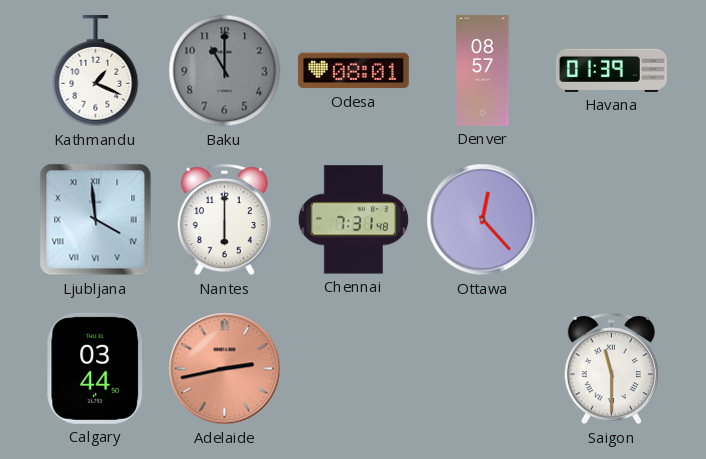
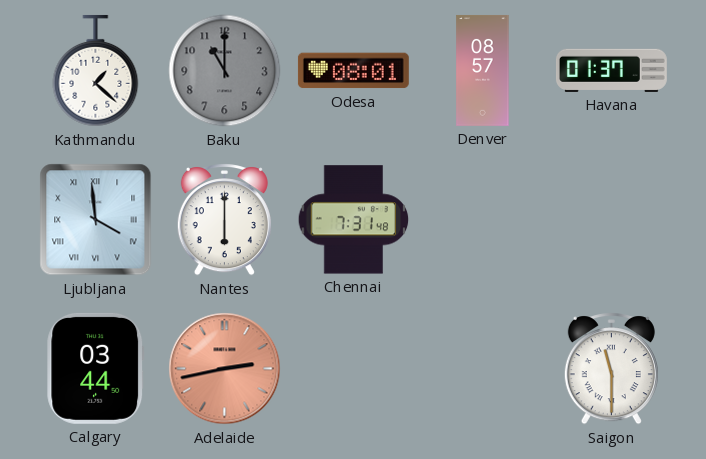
Kathmandu: 1:19 -> 1:22 (96, 71)
Havana: 01:39 -> 01:37 (611, 70)
Ottawa: 12:23 -> none (483, 220)
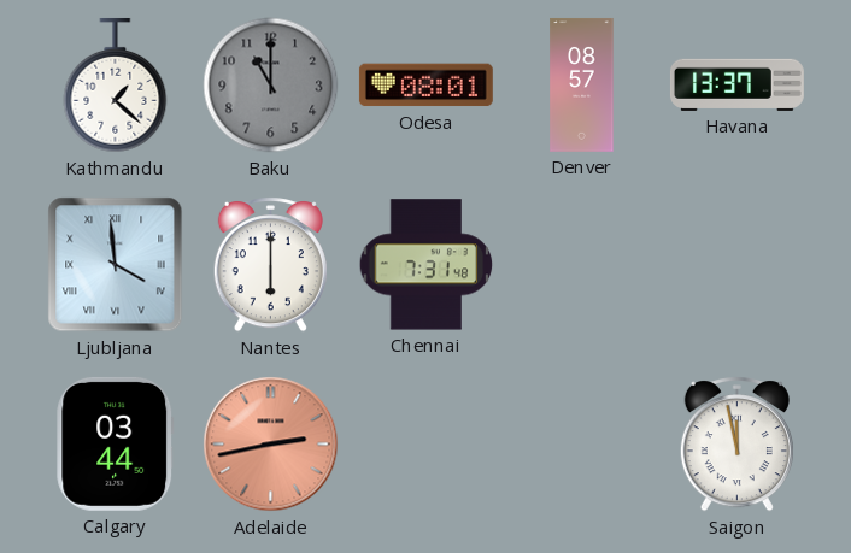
Havana: 01:37 -> 13:37 (736, 84)
Saigon: 11:30 -> 11:58 (736, 445)
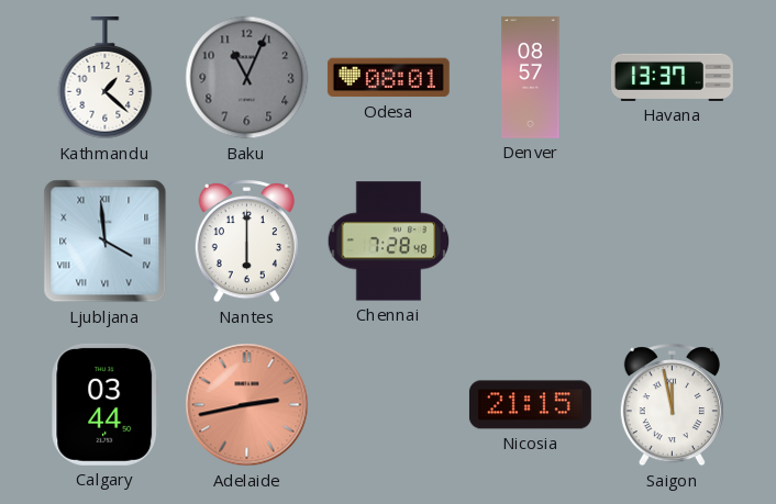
Baku: 11:00 -> 11:04 (247, 78)
Chennai: 7:31 -> 7:28 (389, 242)
Nicosia: none -> 21:15 (530, 405)
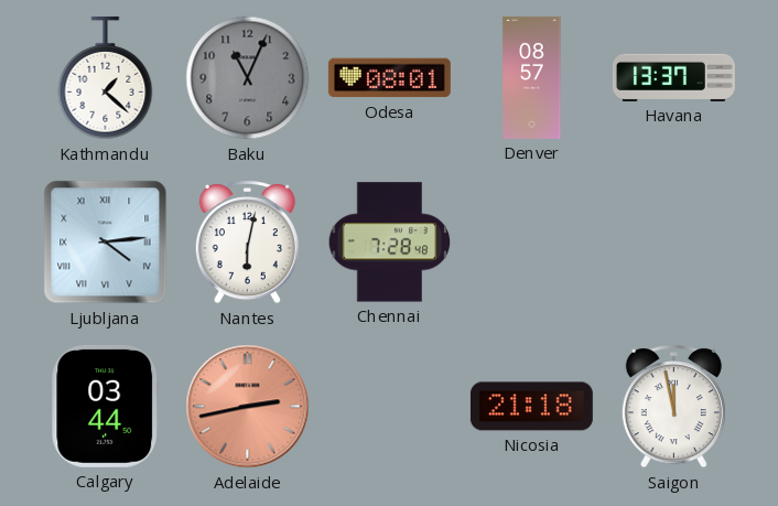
Ljubljana: 3:59 -> 4:14 (106, 243)
Nantes: 6:00 -> 6:02 (247, 243)
Nicosia: 21:15 -> 21:18 (531, 407)
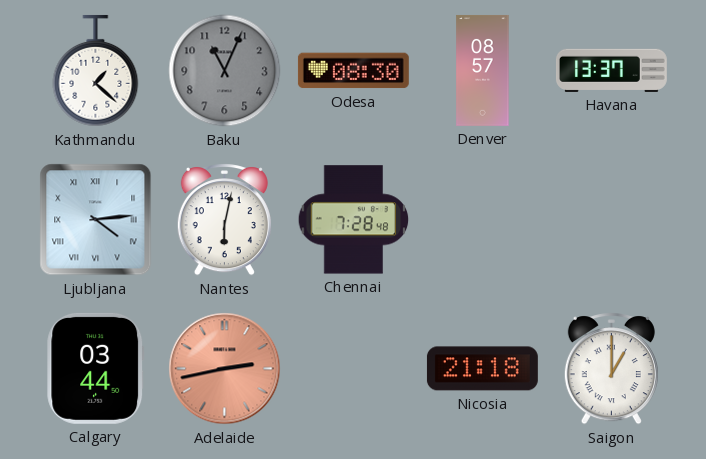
Odesa: 08:01 -> 08:30 (353, 71)
Saigon: 11:58 -> 1:00 (611, 369)
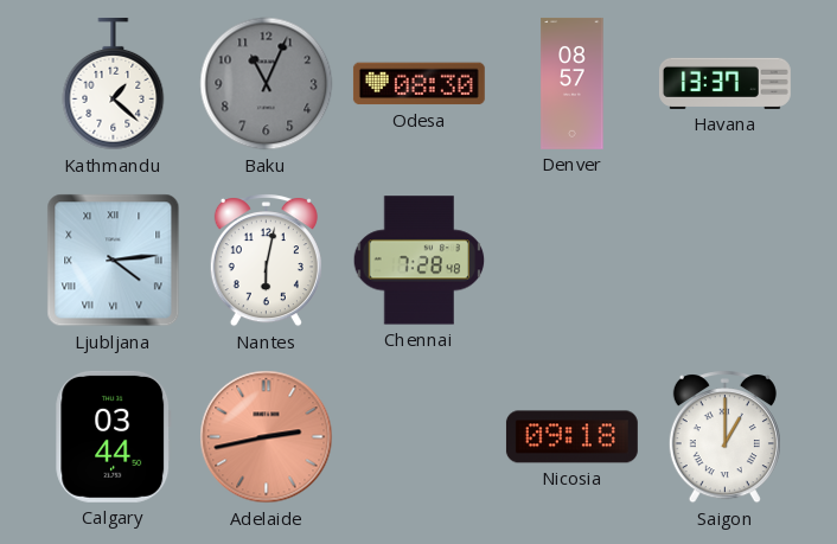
Nicosia: 21:18 -> 09:18 (571, 437)
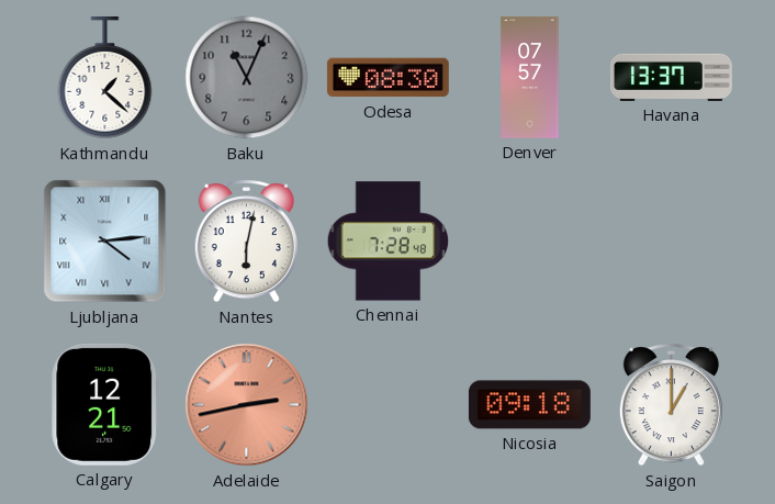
Denver: 08:57 -> 07:57 (530, 77)
Calgary: 03:44 -> 12:21 (105, 404)
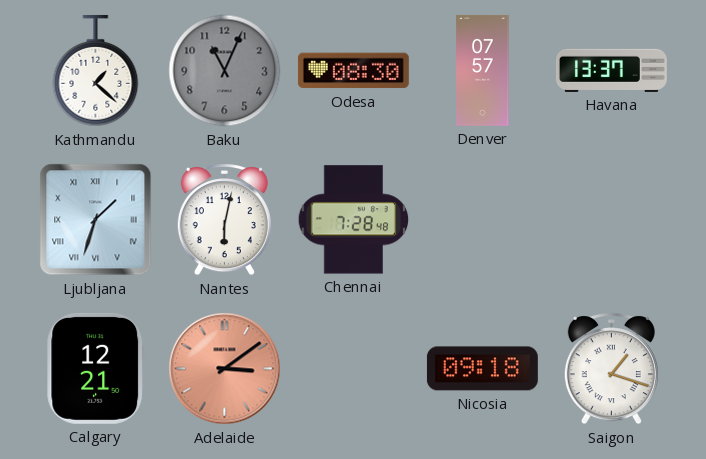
Ljubljana: 4:14 -> 1:33 (96, 220)
Adelaide: 2:43 -> 3:09 (225, 369)
Saigon: 1:00 -> 1:18 (611, 369)
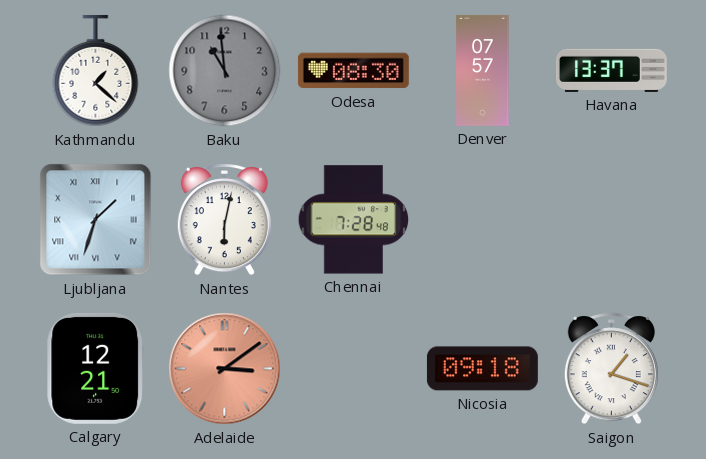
Baku: 11:04 -> 10:59 (225, 71)
